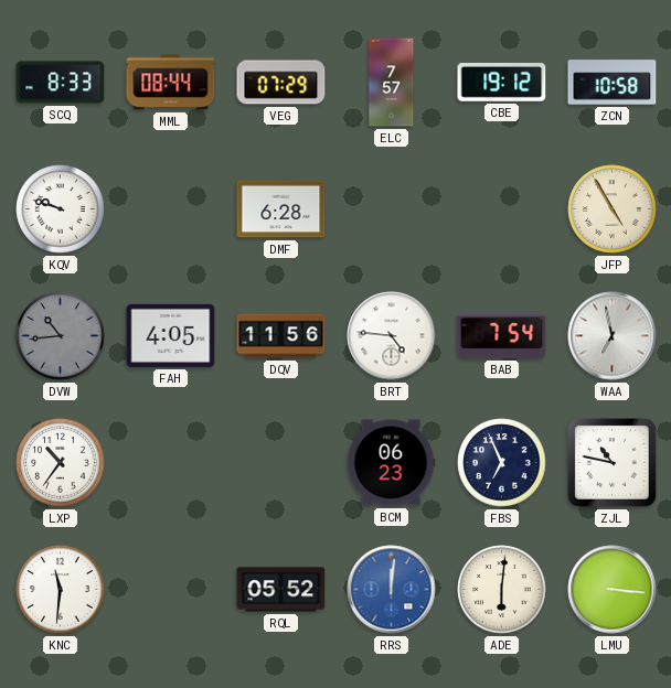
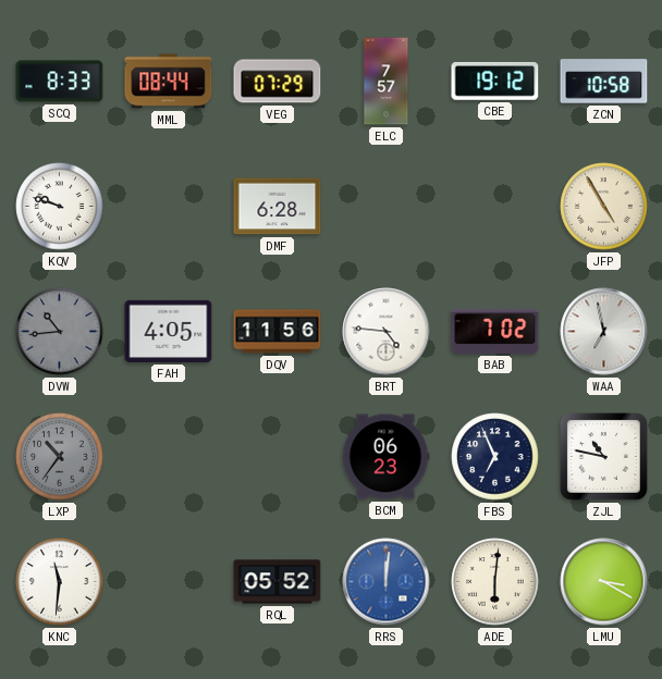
BAB: 7:54 -> 7:02 (495, 331)
LXP dial: white -> grey (60, 457)
LMU: 3:16 -> 3:20 (604, 582)
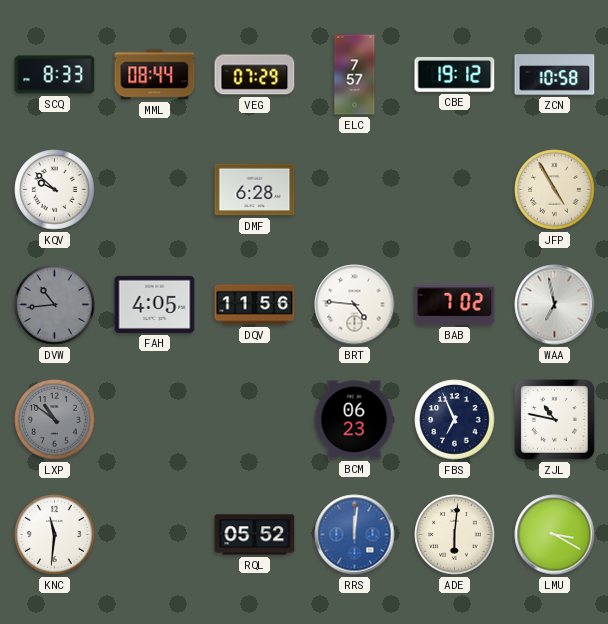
KQV: 9:48 -> 9:52 (55, 190)
LXP: 10:36 -> 10:51 (55, 420)
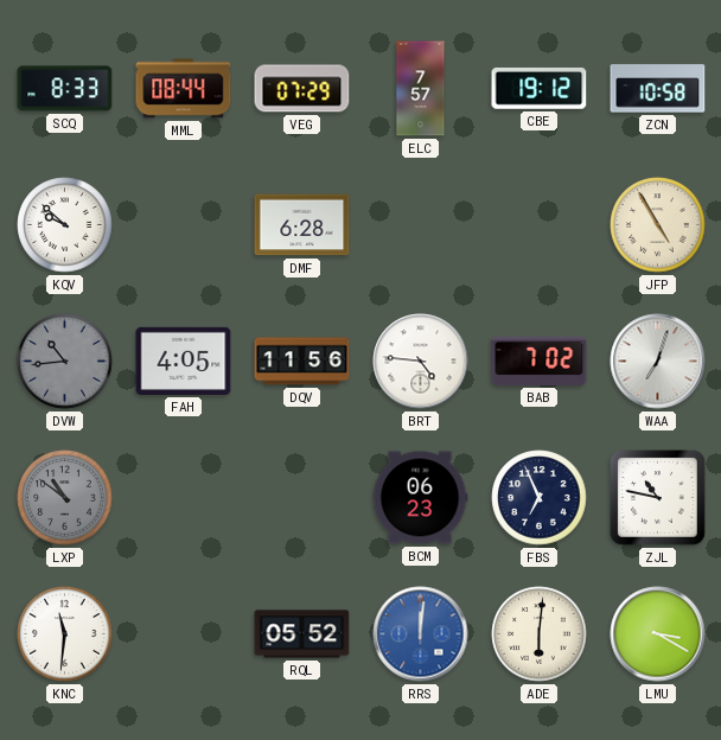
WAA: 6:58 -> 7:03 (658, 362)
